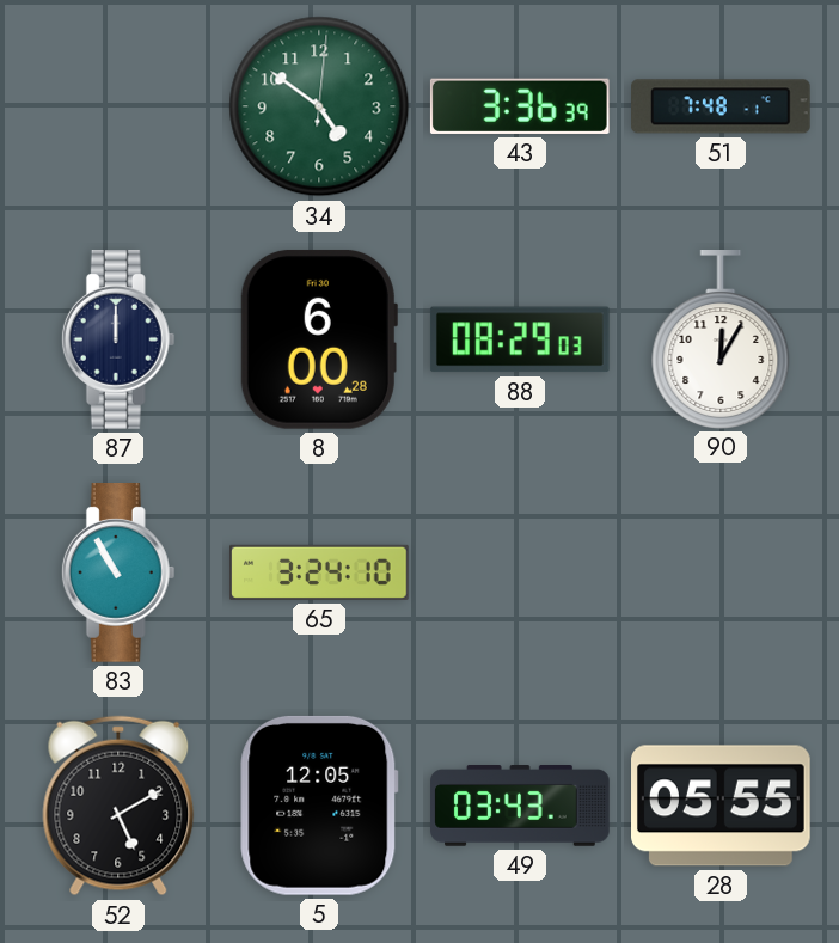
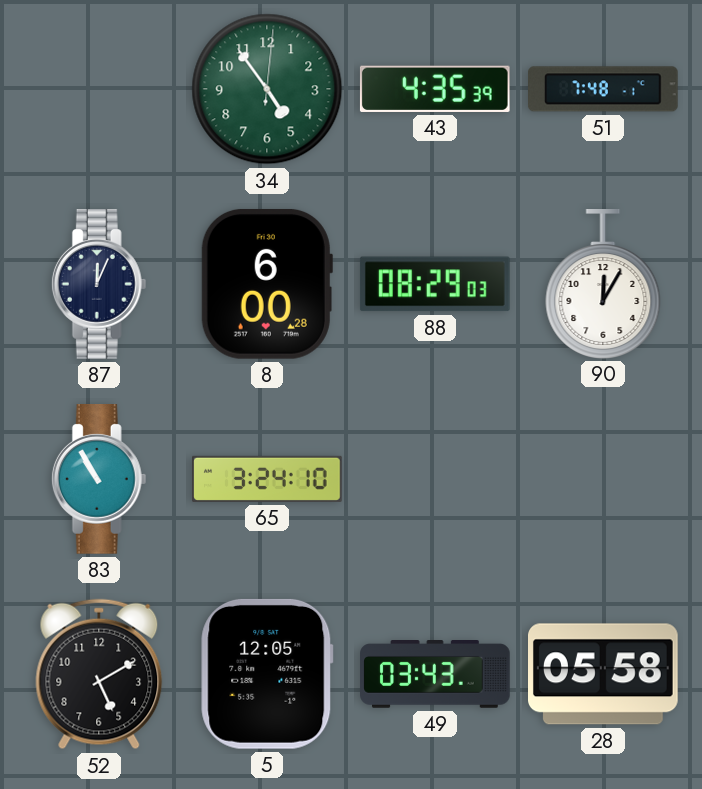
34: 4:51 -> 4:54 (267, 89)
43: 3:36 -> 4:35 (435, 89)
87: 12:00 -> 12:04 (99, 285)
28: 05:55 -> 05:58 (604, 674)
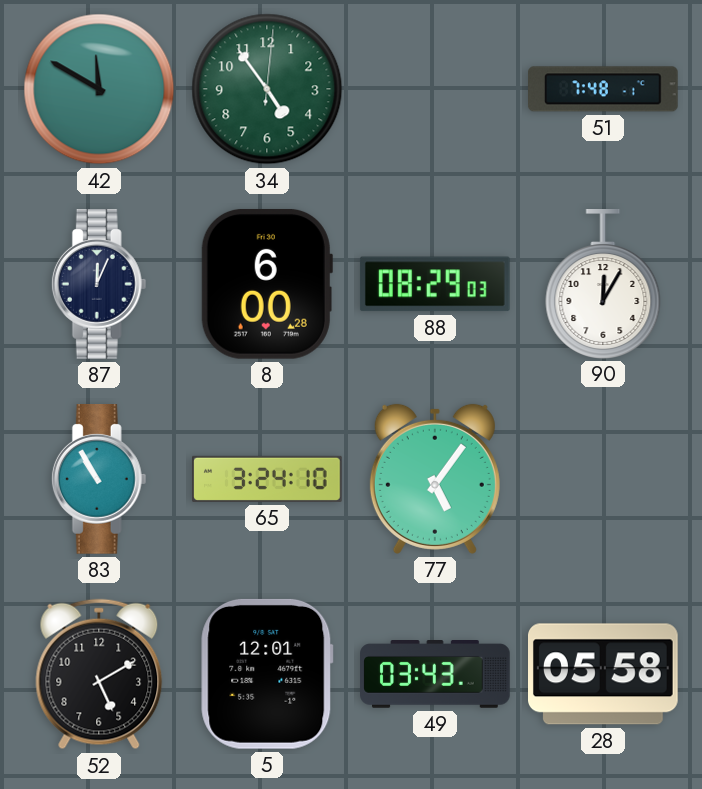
42: none -> 11:50 (99, 89)
43: 4:35 -> none (435, 89)
77: none -> 5:06 (435, 479)
5: 12:05 -> 12:01 (267, 674)
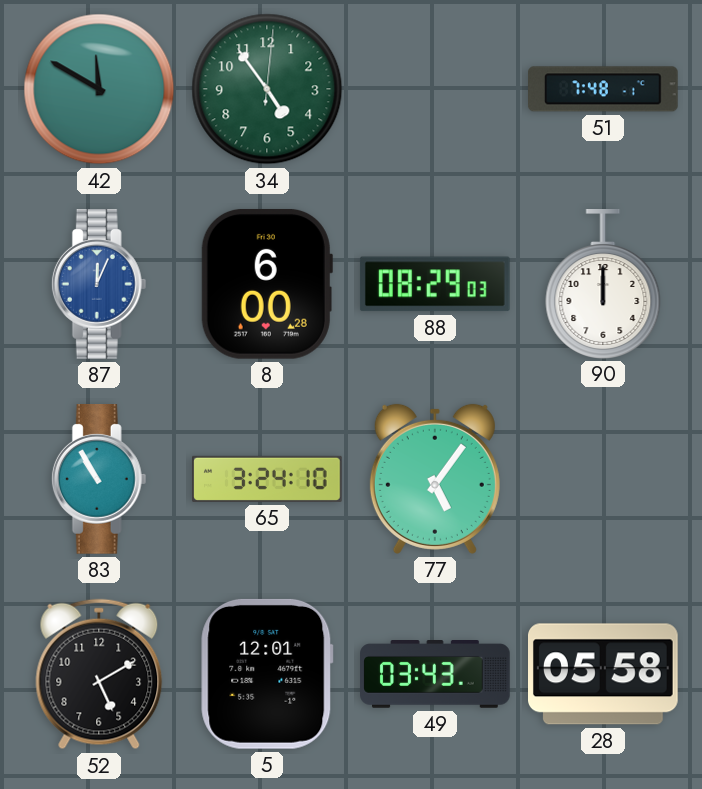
87 dial: navy -> blue (99, 285)
90: 12:05 -> 12:00 (603, 284)
